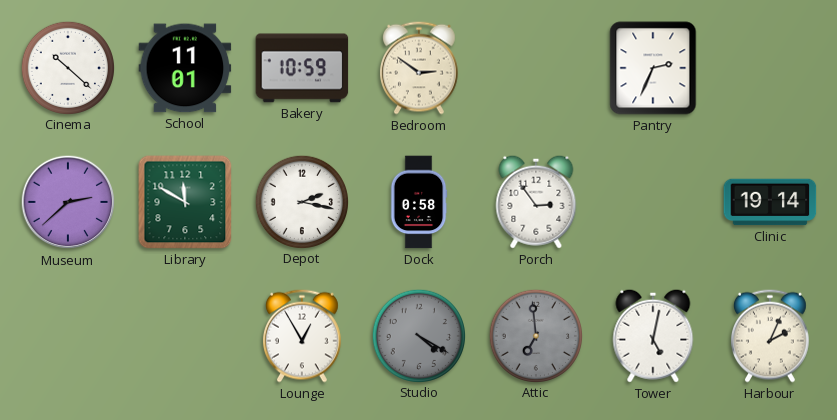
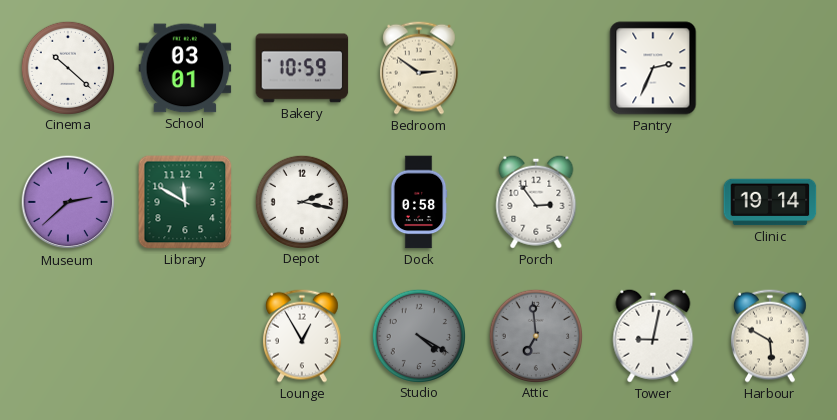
School: 11:01 -> 03:01 (185, 68)
Tower: 5:02 -> 9:02 (653, 336)
Harbour: 2:04 -> 5:50 (770, 336)
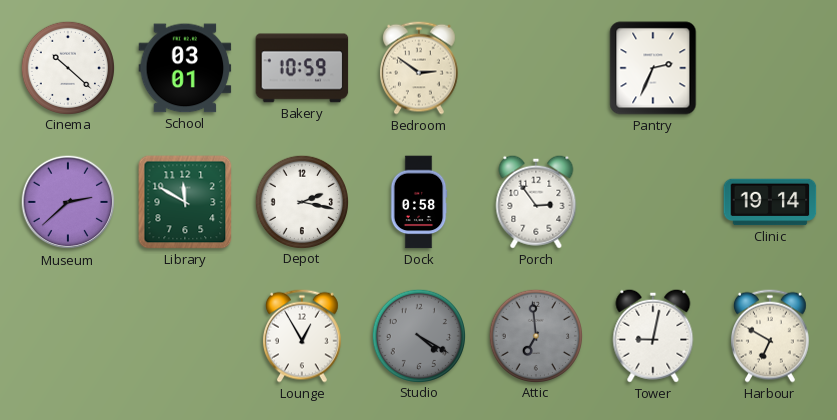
Harbour: 5:50 -> 6:50 (770, 336)
